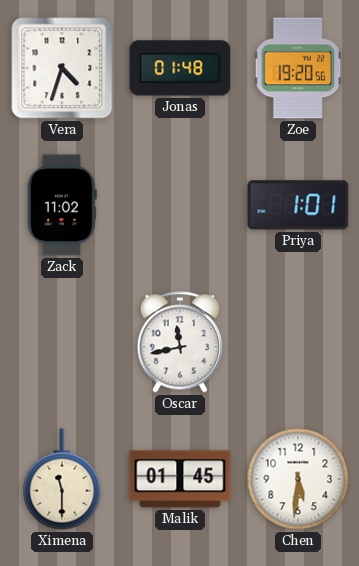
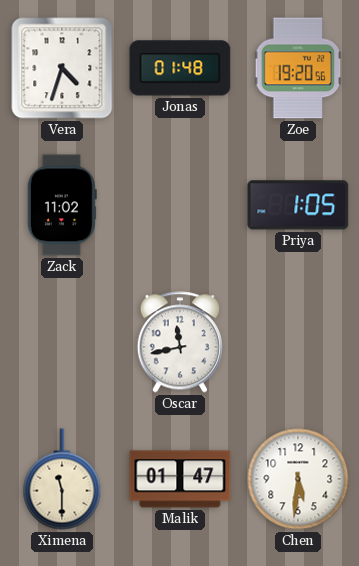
Priya: 1:01 -> 1:05 (298, 205)
Malik: 01:45 -> 01:47 (180, 479)
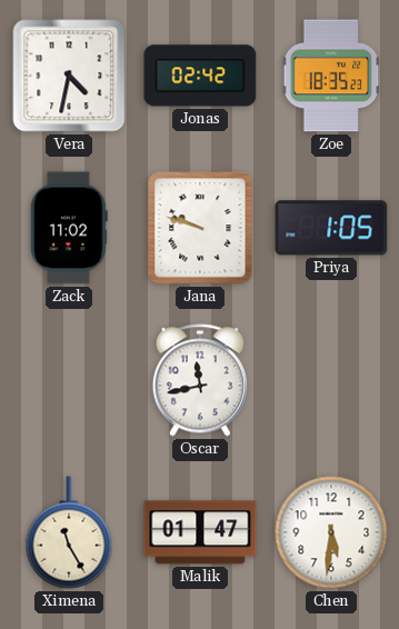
Vera: 4:33 -> 4:32 (69, 76)
Jonas: 01:48 -> 02:42 (200, 76)
Zoe: 19:20 -> 18:35 (331, 76)
Jana: none -> 9:48 (200, 228)
Ximena: 11:30 -> 11:25 (69, 532)
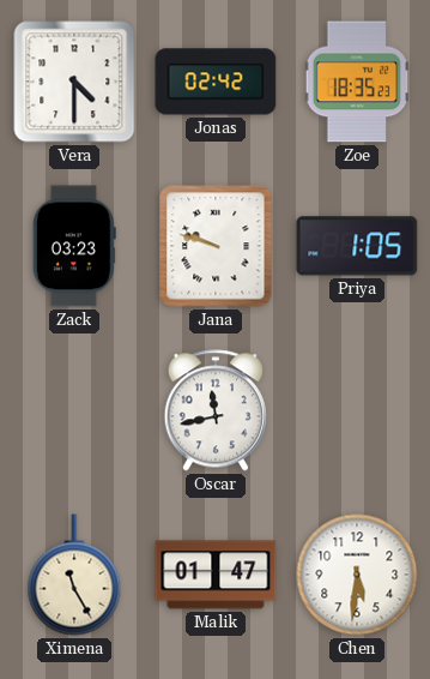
Vera: 4:32 -> 4:30 (74, 82)
Zack: 11:02 -> 03:23 (74, 246)
